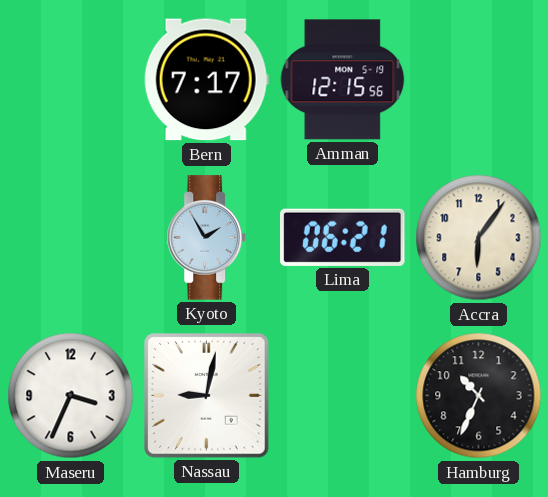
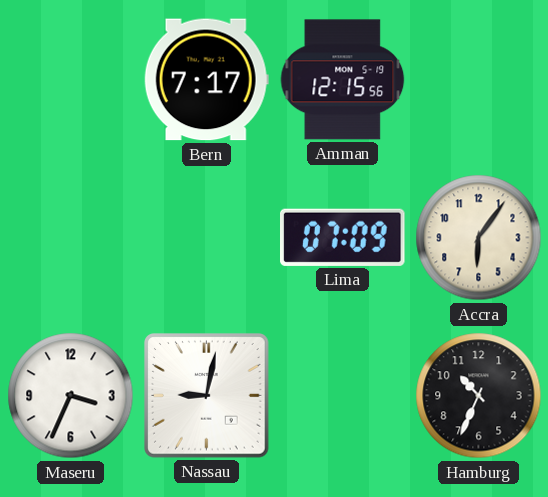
Kyoto: 1:55 -> none (207, 238)
Lima: 06:21 -> 07:09 (343, 237)
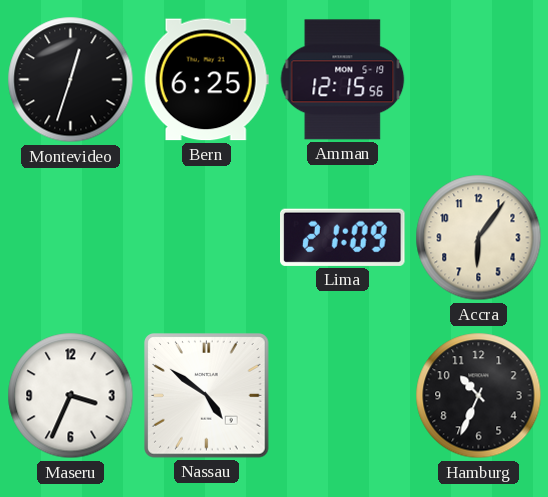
Montevideo: none -> 12:33 (71, 80)
Bern: 7:17 -> 6:25 (206, 80)
Lima: 07:09 -> 21:09 (343, 237)
Nassau: 9:02 -> 4:51 (207, 396)
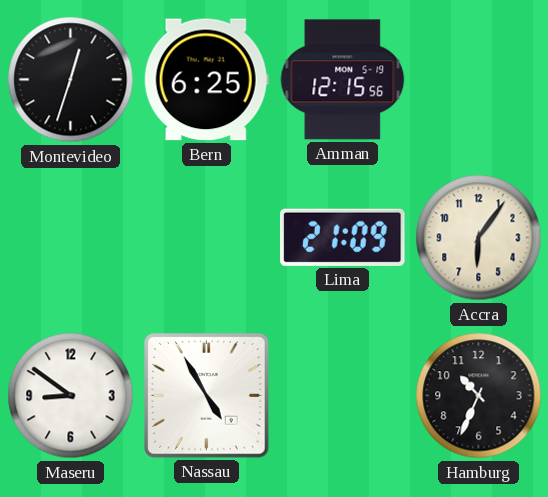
Maseru: 3:34 -> 8:51 (71, 396)
Nassau: 4:51 -> 4:55 (207, 396)
